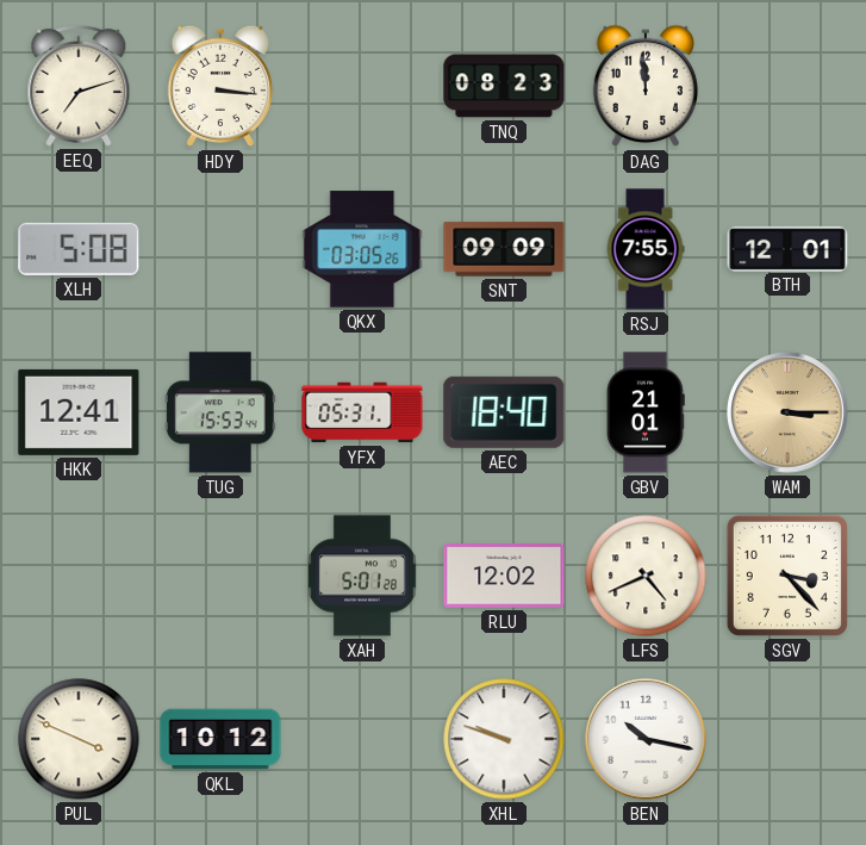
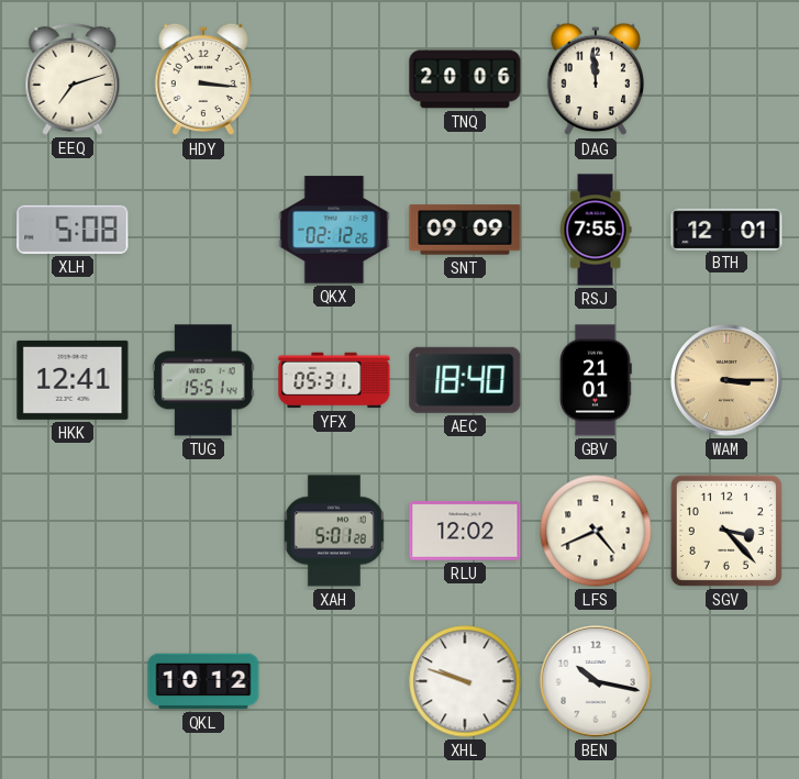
TNQ: 08:23 -> 20:06 (465, 79)
QKX: 03:05 -> 02:12 (334, 230)
TUG: 15:53 -> 15:51 (203, 380)
PUL: 3:49 -> none (79, 739)
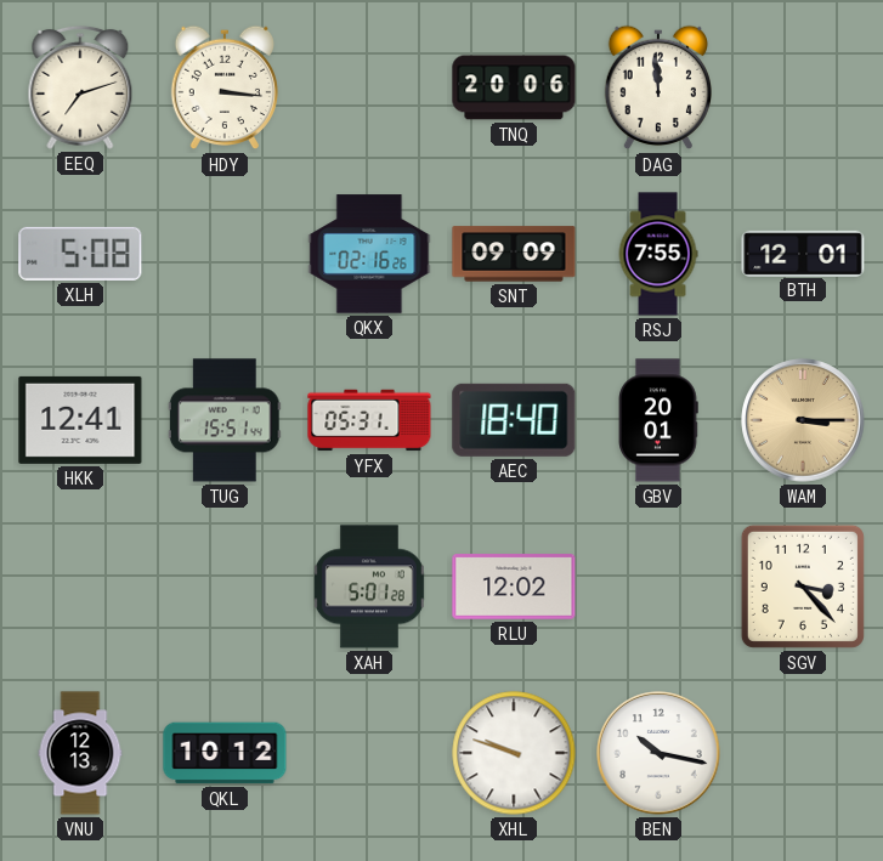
QKX: 02:12 -> 02:16 (369, 254)
GBV: 21:01 -> 20:01 (658, 420)
LFS: 4:41 -> none (596, 531)
VNU: none -> 12:13 (80, 753)
